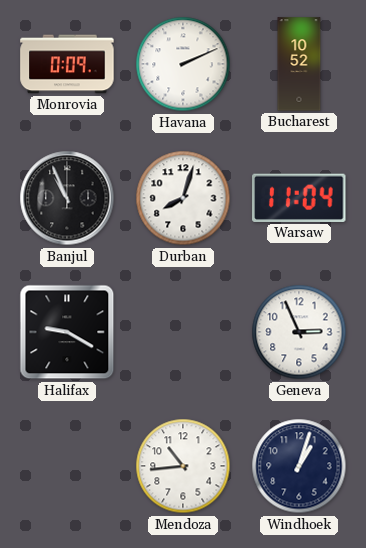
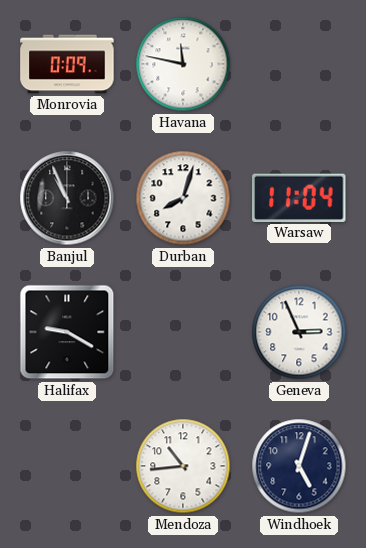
Havana: 2:11 -> 11:47 (183, 64)
Bucharest: 10:52 -> none (299, 64)
Windhoek: 1:03 -> 5:03 (299, 466)
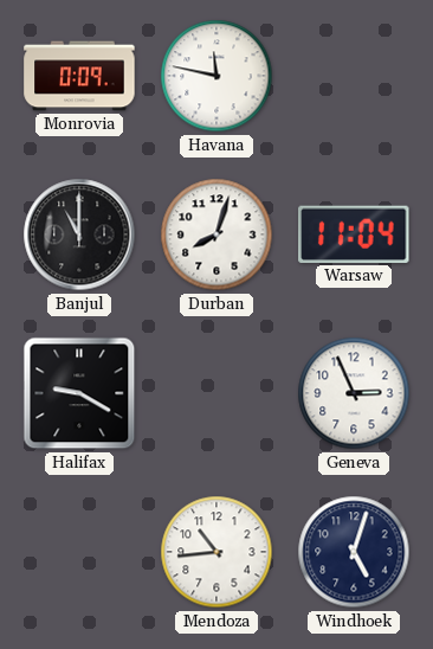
Banjul: 10:56 -> 11:00 (79, 234)
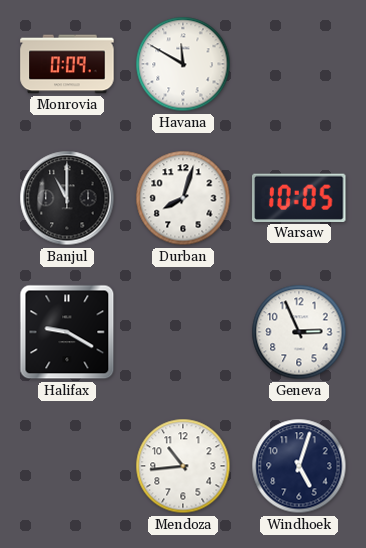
Havana: 11:47 -> 11:50 (183, 64)
Warsaw: 11:04 -> 10:05 (299, 198)
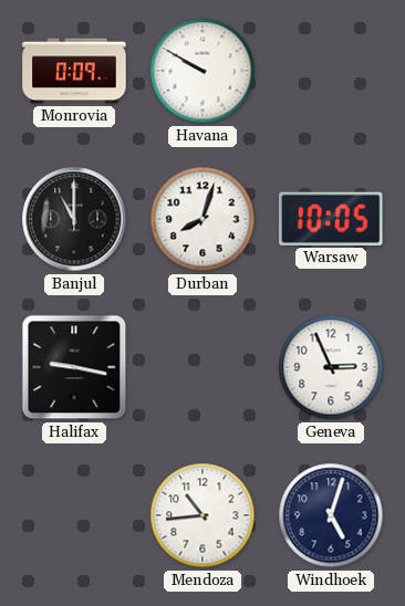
Havana: 11:50 -> 9:50 (202, 71)
Halifax: 9:20 -> 9:17 (74, 367)
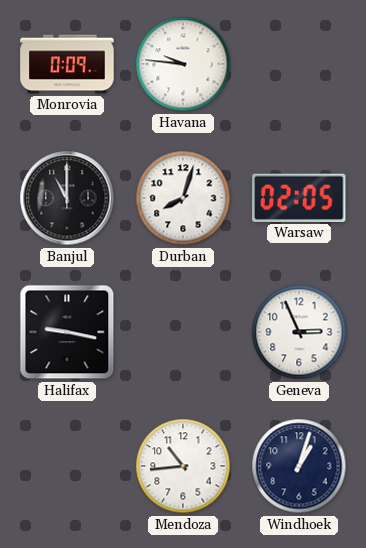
Havana: 9:50 -> 9:46 (183, 64)
Warsaw: 10:05 -> 02:05 (299, 198)
Windhoek: 5:03 -> 1:03 (299, 466)
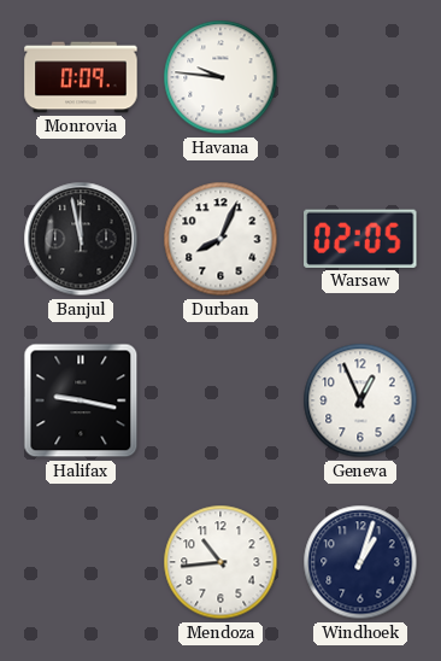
Banjul: 11:00 -> 11:58 (81, 239)
Durban: 8:03 -> 8:04 (220, 239)
Geneva: 2:56 -> 12:56 (360, 400)
